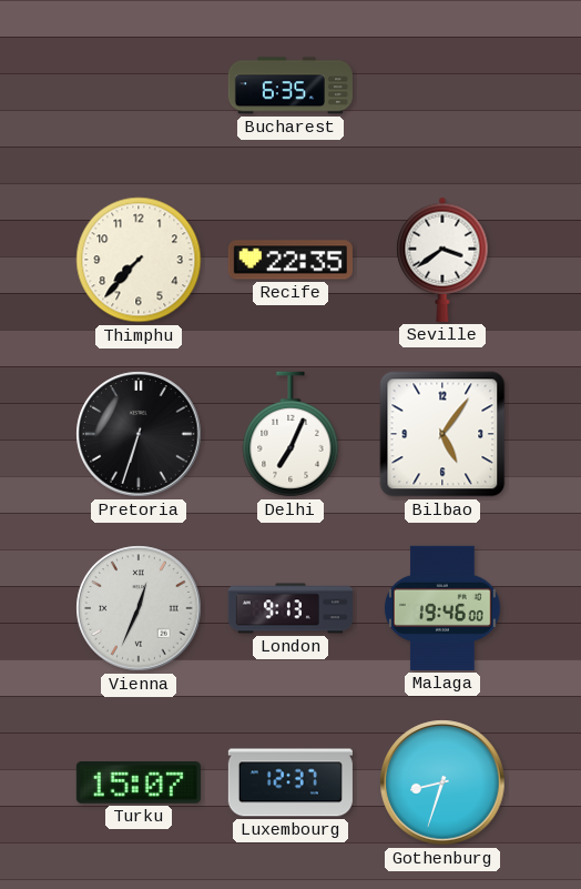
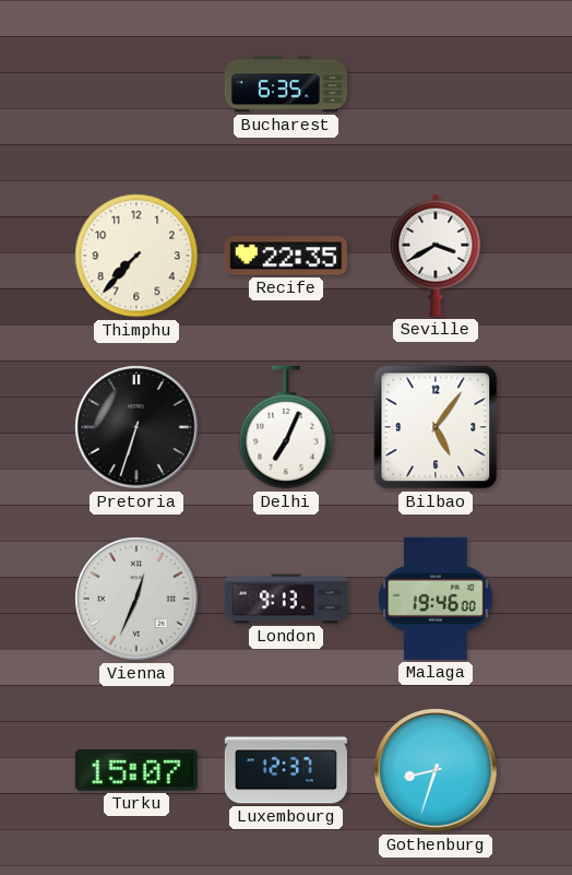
Seville: 3:39 -> 3:40 (436, 256)
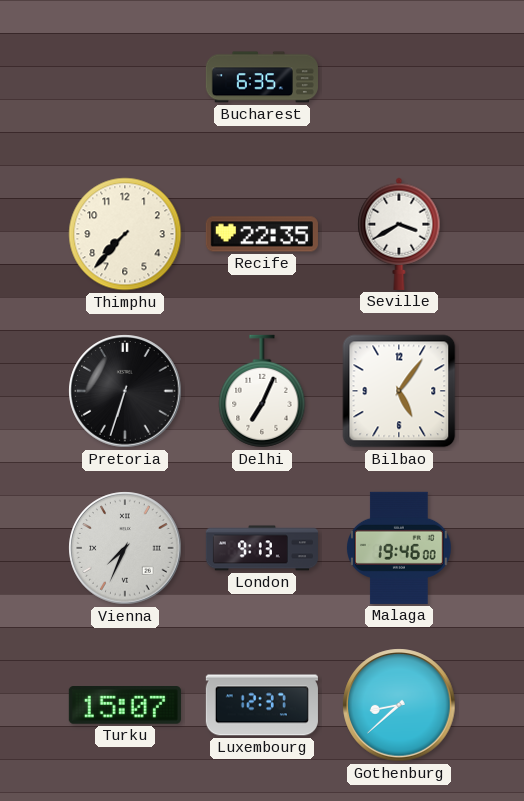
Vienna: 12:34 -> 7:34 (125, 548)
Gothenburg: 8:33 -> 8:38 (399, 705)
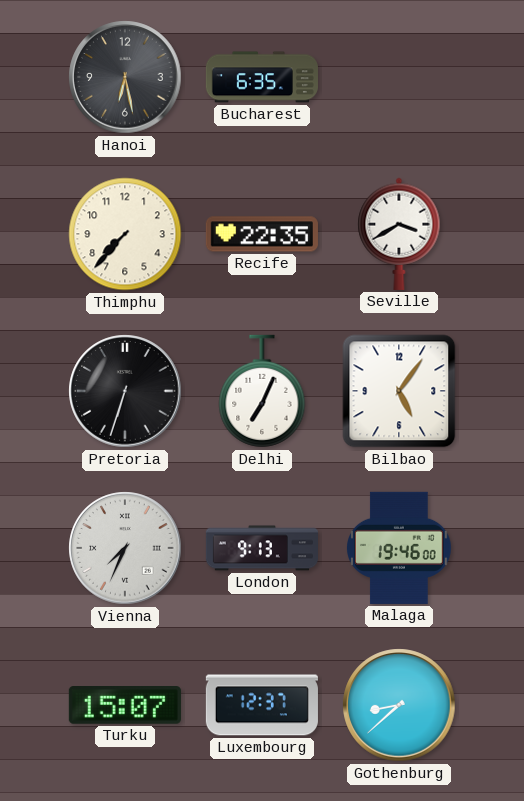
Hanoi: none -> 6:28 (125, 77)
